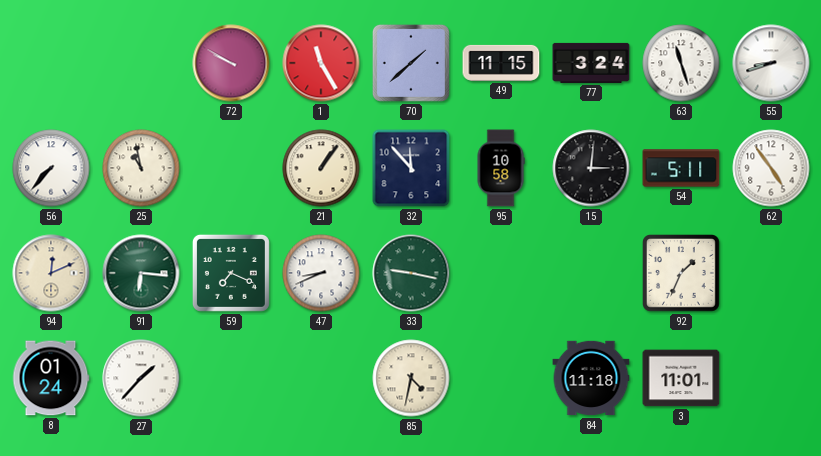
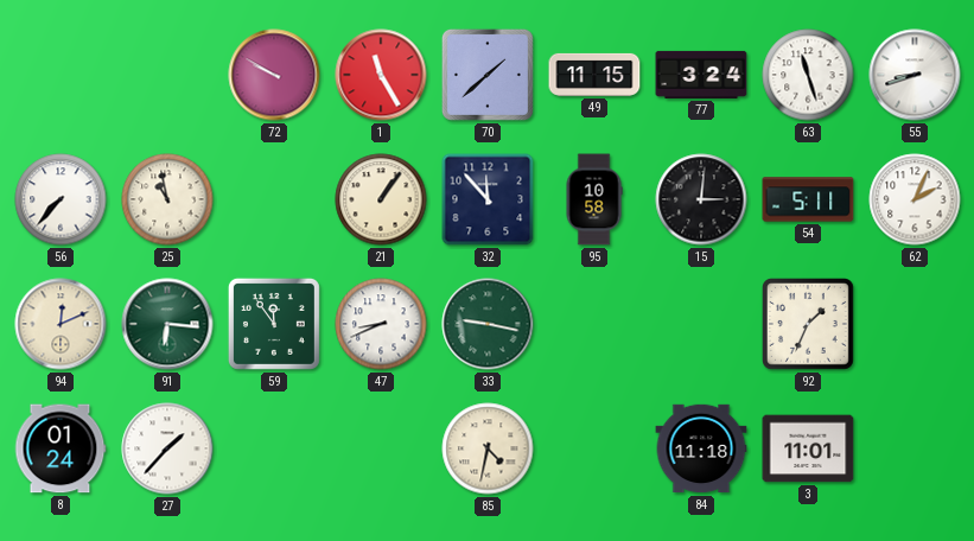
62: 4:54 -> 2:04 (915, 199)
59: 7:19 -> 11:54 (274, 324)
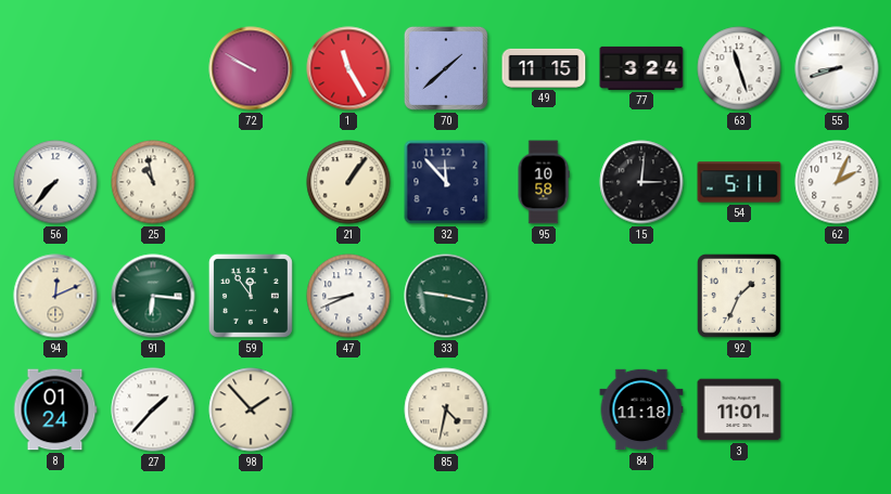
98: none -> 1:53 (251, 409)
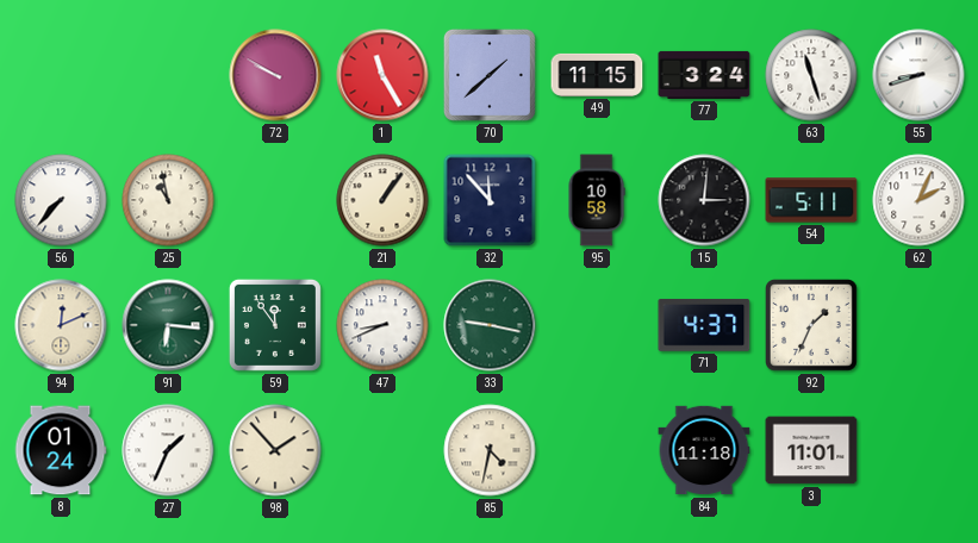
71: none -> 4:37 (704, 325)
27: 1:37 -> 1:34 (168, 450)
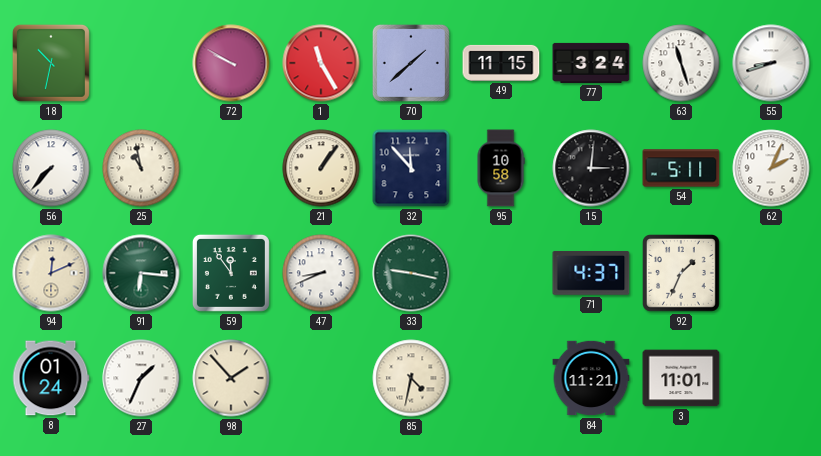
18: none -> 10:32 (51, 63)
84: 11:18 -> 11:21 (591, 378)
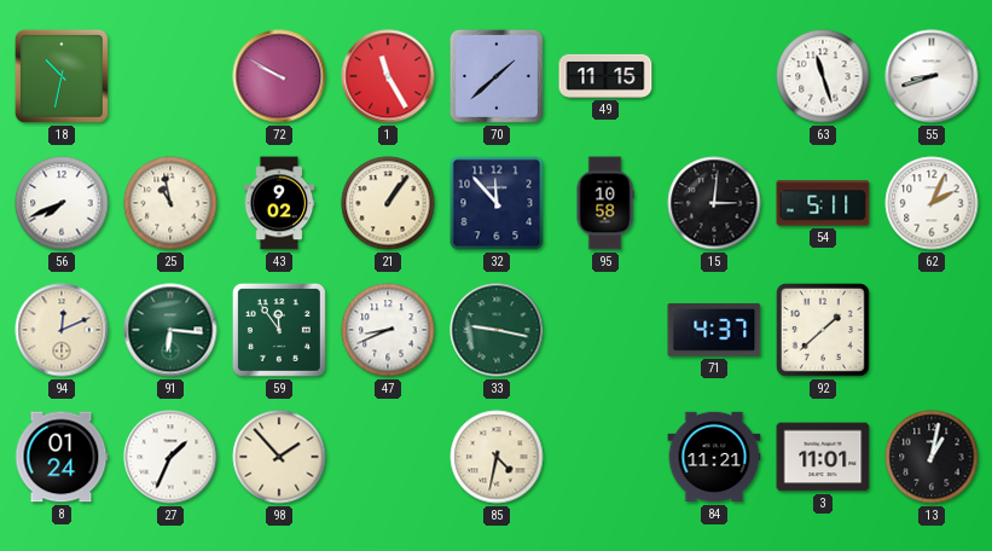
77: 3:24 -> none (591, 63)
56: 7:37 -> 7:41 (62, 203)
43: none -> 9:02 (279, 203)
92: 1:34 -> 1:38 (824, 331)
13: none -> 1:02 (932, 457)
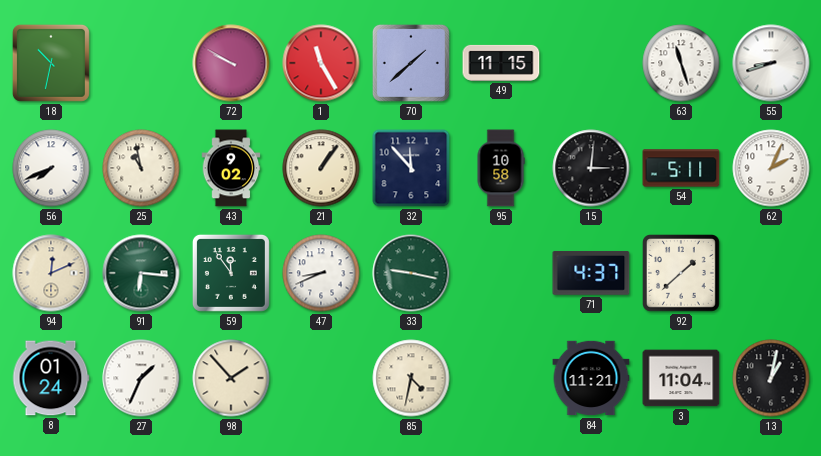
3: 11:01 -> 11:04 (681, 378)
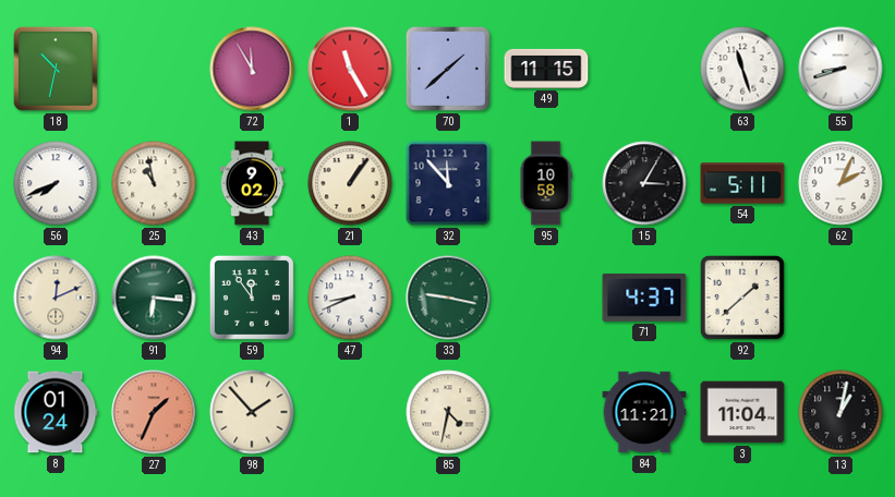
72: 9:50 -> 11:55 (252, 69)
15: 3:01 -> 3:05 (644, 183)
27 dial: white -> salmon (154, 412)
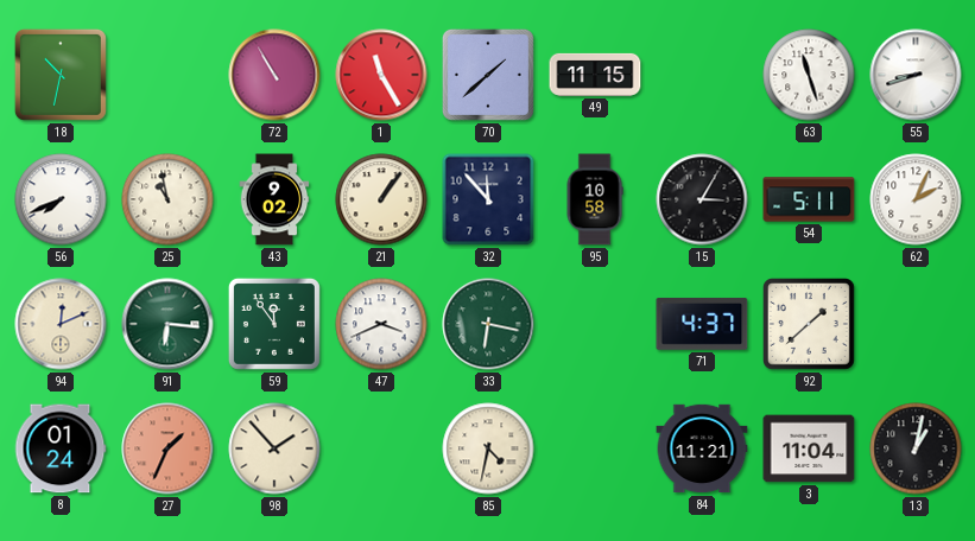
72: 11:55 -> 10:55 (274, 75)
47: 8:41 -> 3:41 (381, 324)
33: 9:17 -> 6:17 (488, 324)
